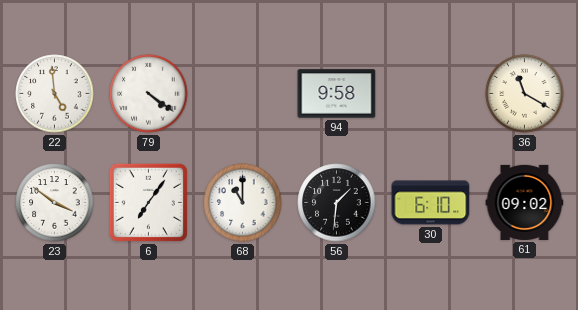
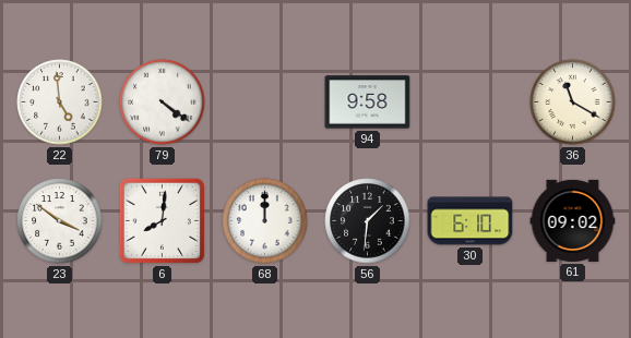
6: 7:06 -> 8:01 (162, 220)
68: 11:00 -> 12:00 (265, 221)
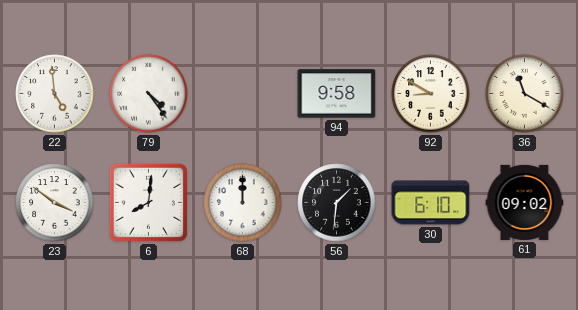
79: 4:21 -> 4:24 (149, 94)
92: none -> 8:50 (431, 94)
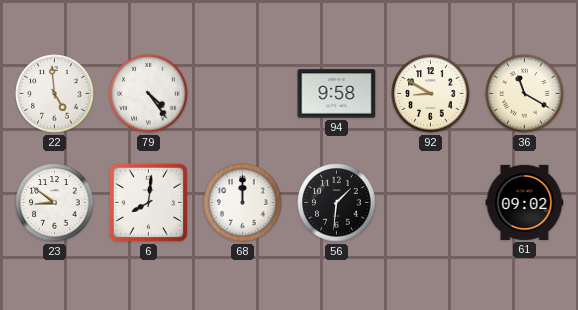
23: 3:51 -> 8:51 (55, 203)
30: 6:10 -> none (431, 203)
